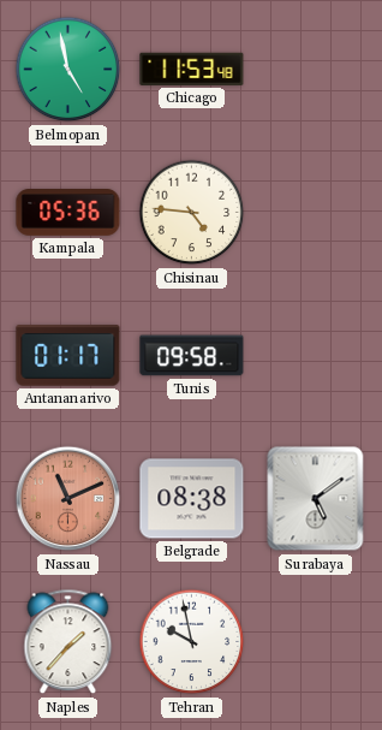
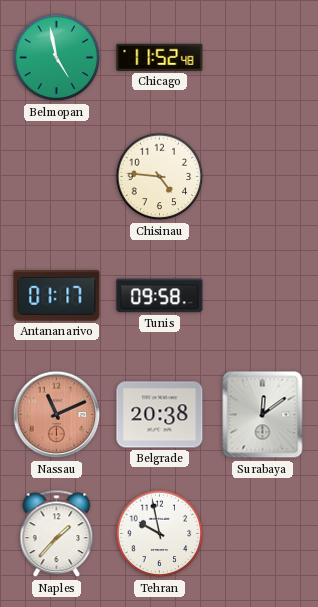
Chicago: 11:53 -> 11:52 (160, 57)
Kampala: 05:36 -> none (68, 213)
Belgrade: 08:38 -> 20:38 (160, 415)
Surabaya: 5:09 -> 12:09 (263, 415)
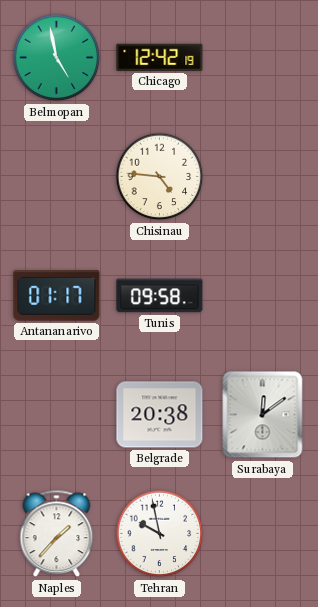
Chicago: 11:52 -> 12:42 (160, 57)
Nassau: 11:11 -> none (57, 415)
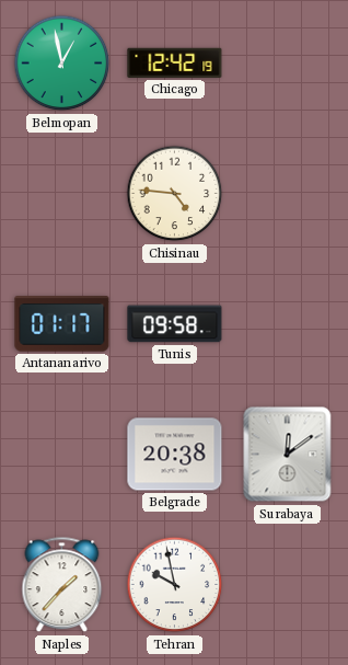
Belmopan: 4:58 -> 12:58 (62, 64)
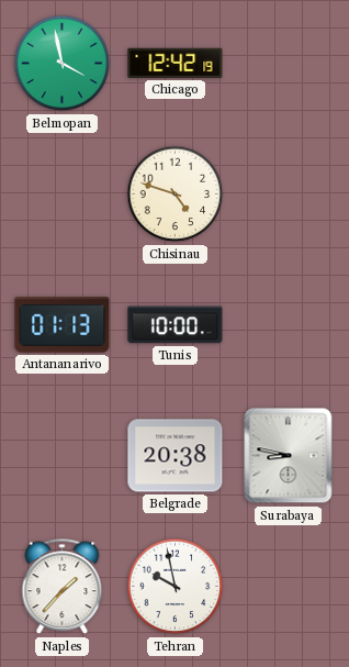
Belmopan: 12:58 -> 3:58 (63, 64)
Chisinau: 4:46 -> 4:48 (176, 194)
Antananarivo: 01:17 -> 01:13 (63, 325)
Tunis: 09:58 -> 10:00 (176, 325)
Surabaya: 12:09 -> 8:47 (289, 456)
